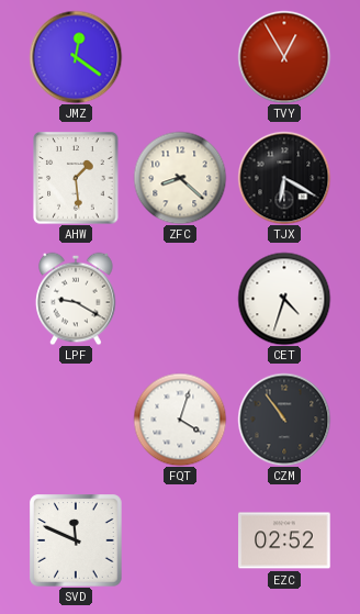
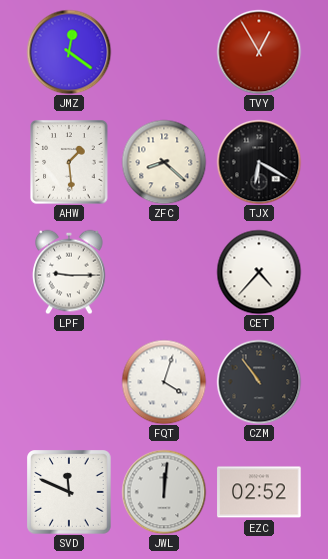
LPF: 9:20 -> 9:15 (69, 272)
CET: 4:33 -> 4:37 (259, 272)
JWL: none -> 12:01 (164, 492)
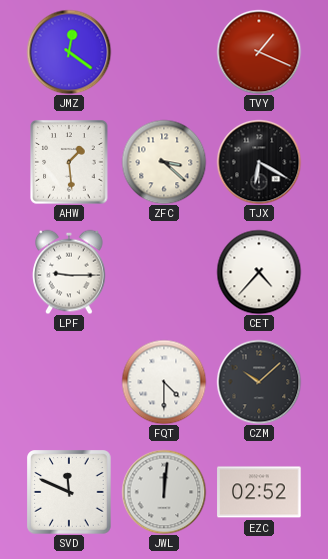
TVY: 12:55 -> 1:19 (259, 52)
ZFC: 8:22 -> 3:22 (164, 162)
FQT: 4:03 -> 4:30 (164, 382)
CZM: 10:54 -> 10:08 (259, 382)
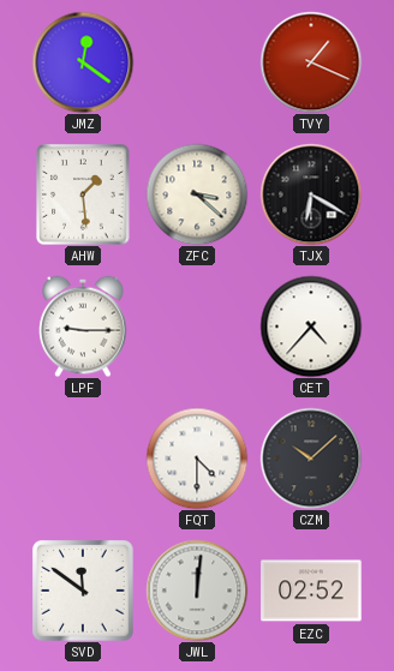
SVD: 11:49 -> 11:51 (83, 591)
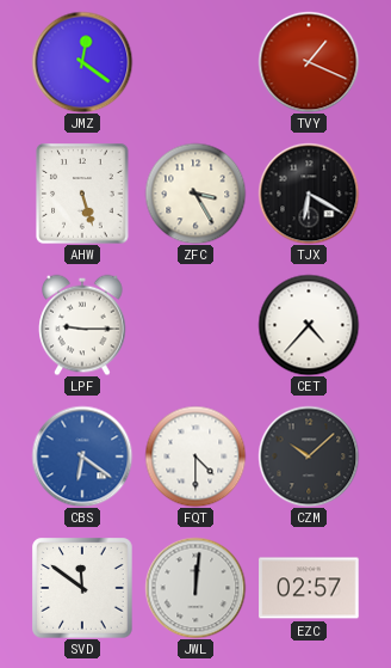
AHW: 1:29 -> 5:27 (82, 194)
ZFC: 3:22 -> 3:25 (195, 194)
CBS: none -> 6:21 (82, 456)
EZC: 02:52 -> 02:57 (309, 588)
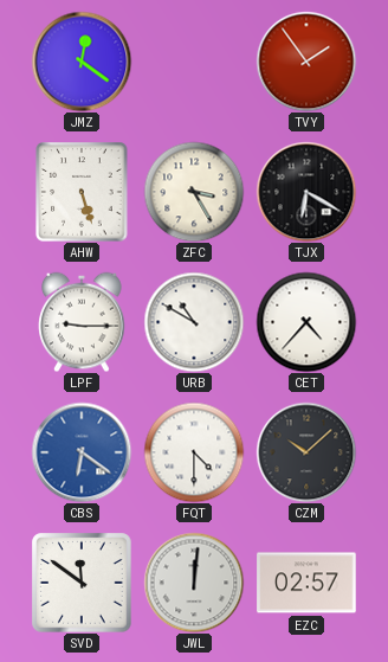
TVY: 1:19 -> 1:54 (306, 62)
URB: none -> 10:50 (194, 322)
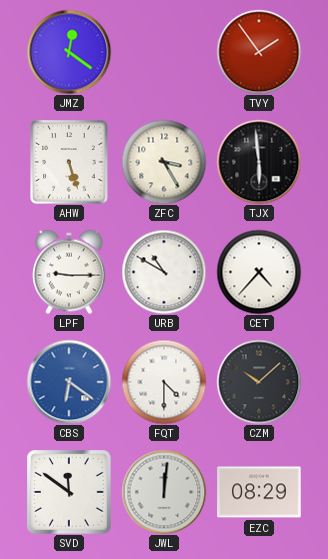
TJX: 6:20 -> 5:59 (259, 162)
EZC: 02:57 -> 08:29 (259, 492)
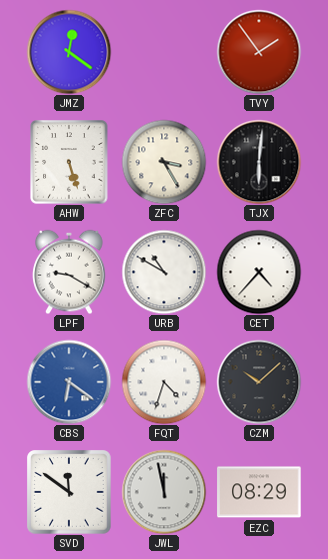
TJX: 5:59 -> 6:01 (259, 162)
LPF: 9:15 -> 9:20 (69, 272)
FQT: 4:30 -> 4:33 (164, 382)
JWL: 12:01 -> 11:58 (164, 492)
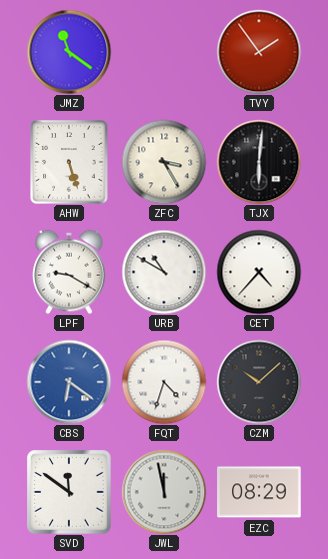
JMZ: 12:21 -> 11:21 (69, 52)
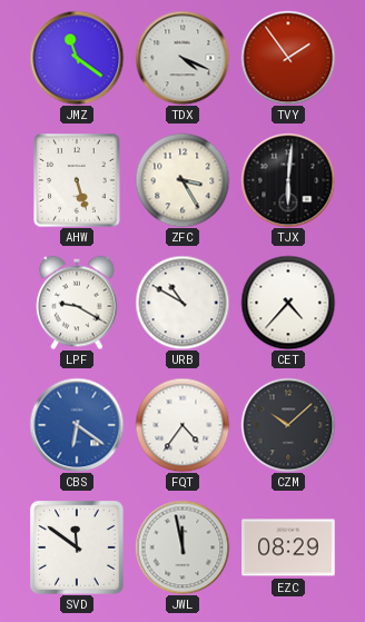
TDX: none -> 4:19 (182, 58)
FQT: 4:33 -> 4:36 (182, 425)
